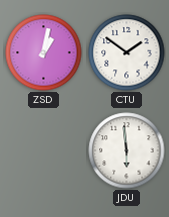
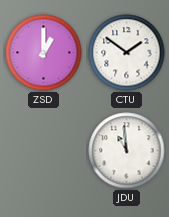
ZSD: 1:02 -> 1:00 (44, 53)
JDU: 5:59 -> 10:59 (127, 151)
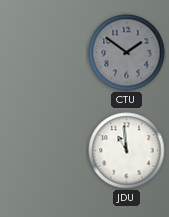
ZSD: 1:00 -> none (44, 53)
CTU dial: white -> grey (127, 53)
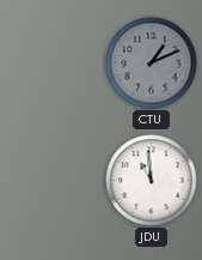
CTU: 1:51 -> 1:11 (152, 64)
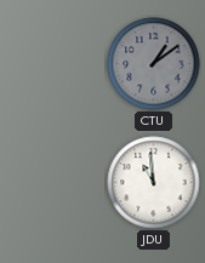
CTU: 1:11 -> 1:09 (154, 64)
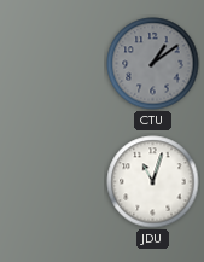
JDU: 10:59 -> 11:03 (153, 182)
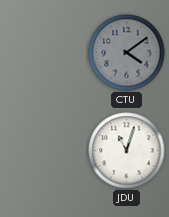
CTU: 1:09 -> 4:09 (127, 53)
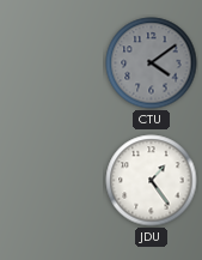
JDU: 11:03 -> 1:24 (152, 181)
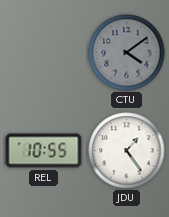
REL: none -> 10:55 (44, 151)
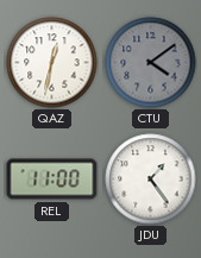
QAZ: none -> 12:32 (52, 63)
REL: 10:55 -> 11:00 (52, 180)
